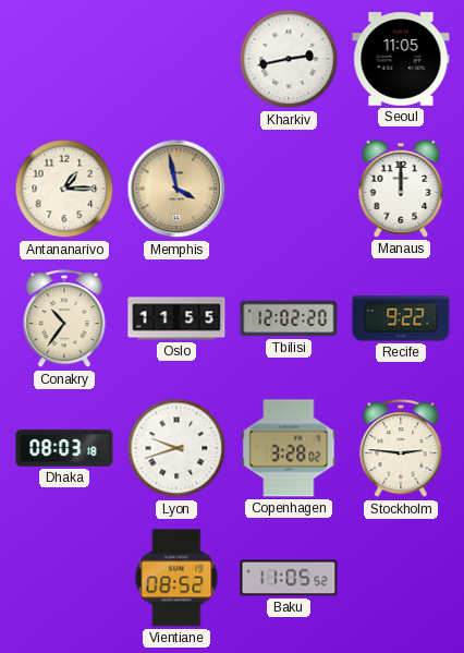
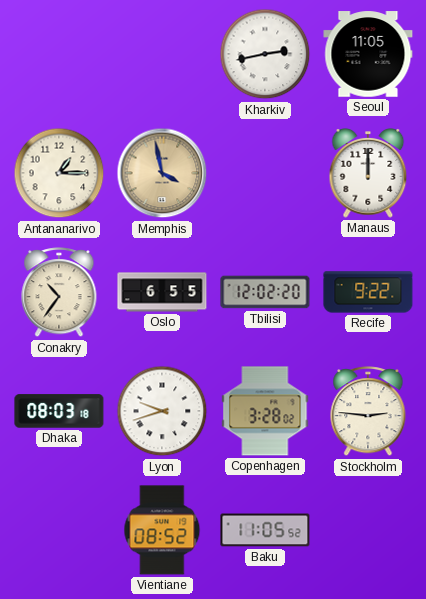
Oslo: 11:55 -> 6:55 (162, 292)
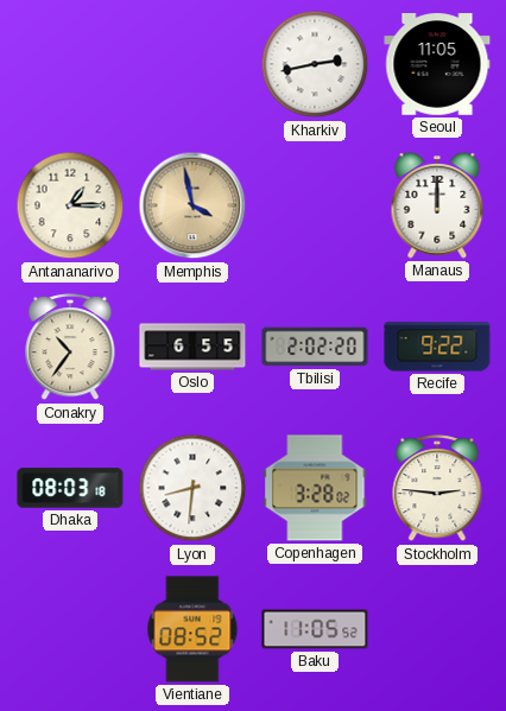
Tbilisi: 12:02 -> 2:02 (315, 347)
Lyon: 9:42 -> 8:31 (192, 488)
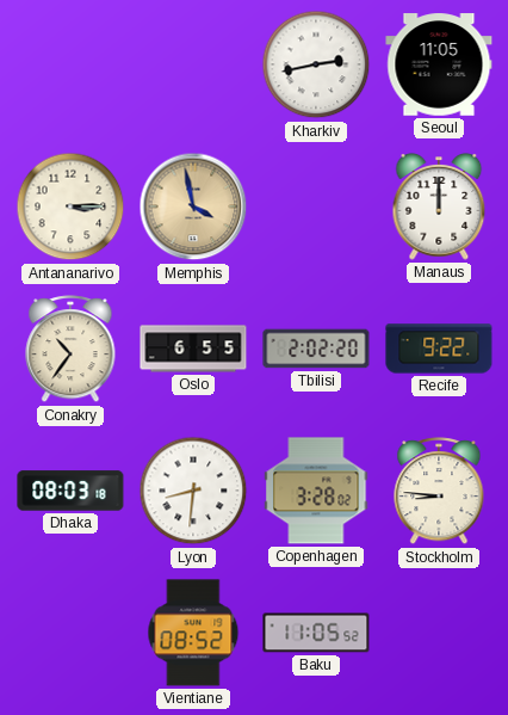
Antananarivo: 1:15 -> 3:15 (70, 207)
Stockholm: 2:46 -> 8:46 (439, 492)
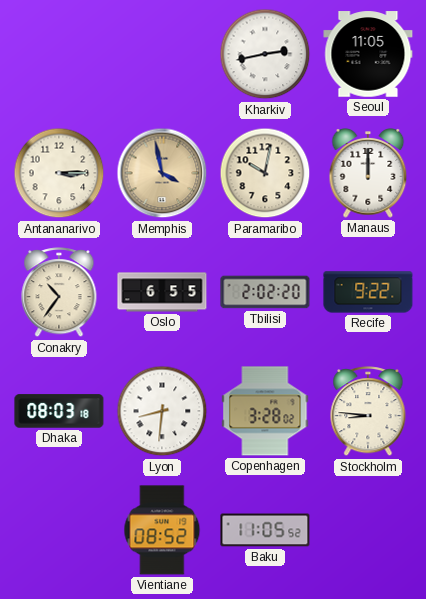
Paramaribo: none -> 10:02 (265, 173)
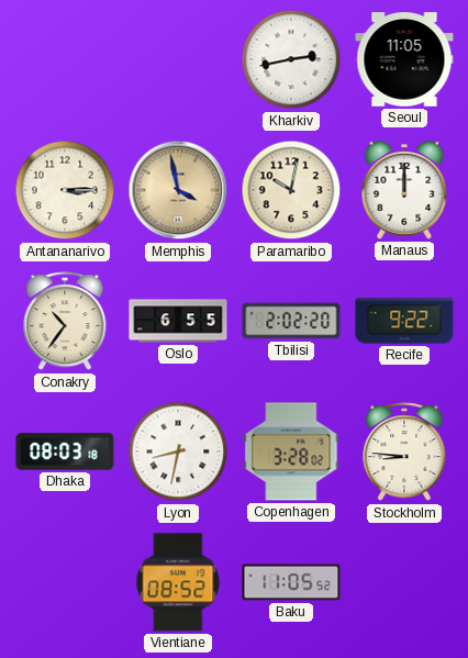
Lyon: 8:31 -> 8:32 (178, 451)
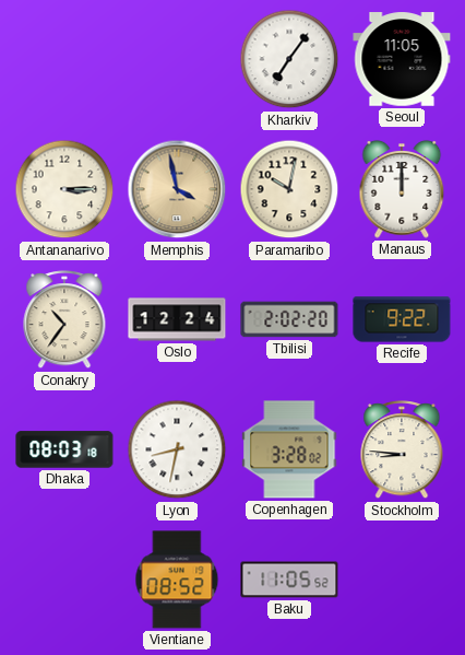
Kharkiv: 2:43 -> 7:06 (289, 59)
Oslo: 6:55 -> 12:24 (177, 319)
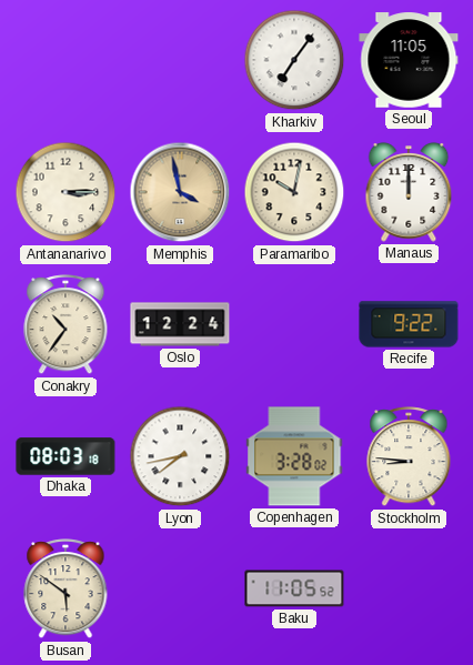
Tbilisi: 2:02 -> none (289, 319)
Lyon: 8:32 -> 7:43 (180, 456)
Busan: none -> 5:51 (66, 590)
Vientiane: 08:52 -> none (177, 580)
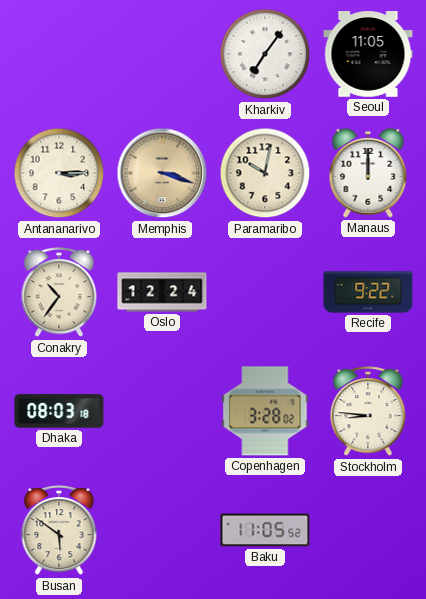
Memphis: 3:58 -> 3:18 (162, 173)
Lyon: 7:43 -> none (180, 456)
